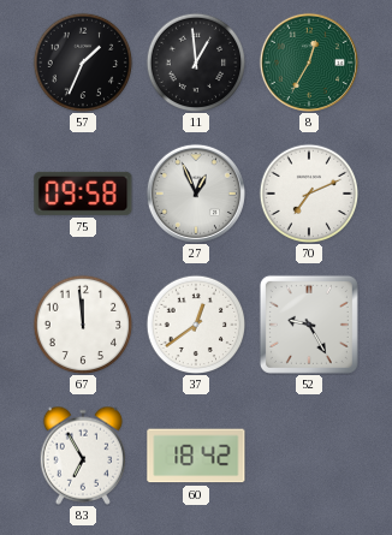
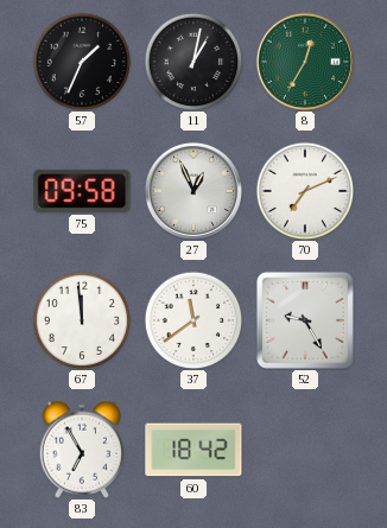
11: 12:59 -> 1:02 (193, 62)
37: 12:39 -> 11:39 (193, 320)
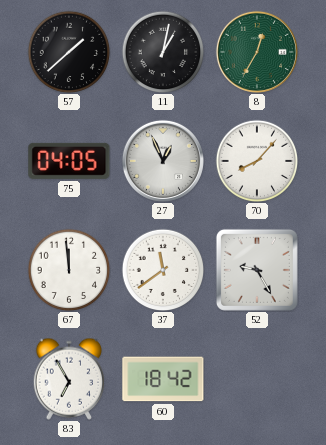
57: 1:34 -> 1:38 (69, 52)
75: 09:58 -> 04:05 (69, 161)
70: 7:11 -> 8:07 (257, 161)
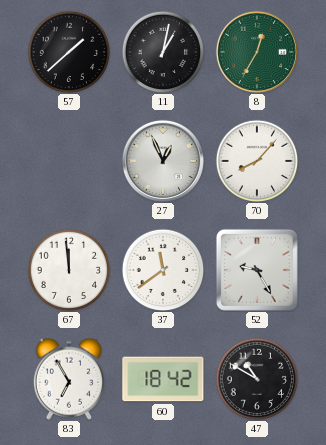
75: 04:05 -> none (69, 161)
47: none -> 10:50 (257, 379)
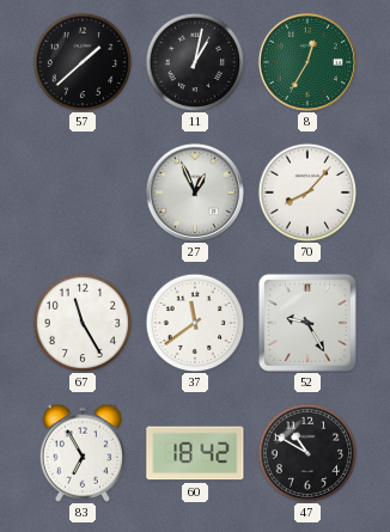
67: 11:59 -> 11:25 (83, 323)
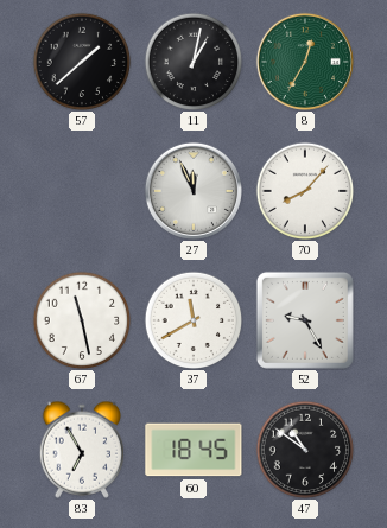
27: 12:56 -> 11:56 (193, 191)
67: 11:25 -> 11:28 (82, 320)
37: 11:39 -> 11:40 (193, 320)
60: 18:42 -> 18:45 (193, 450)
47: 10:50 -> 10:51 (305, 450)
